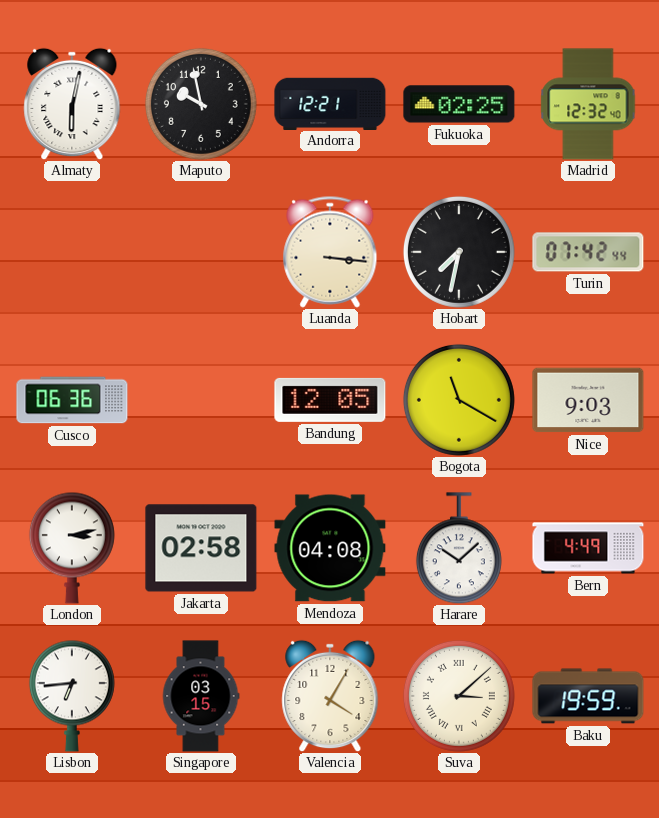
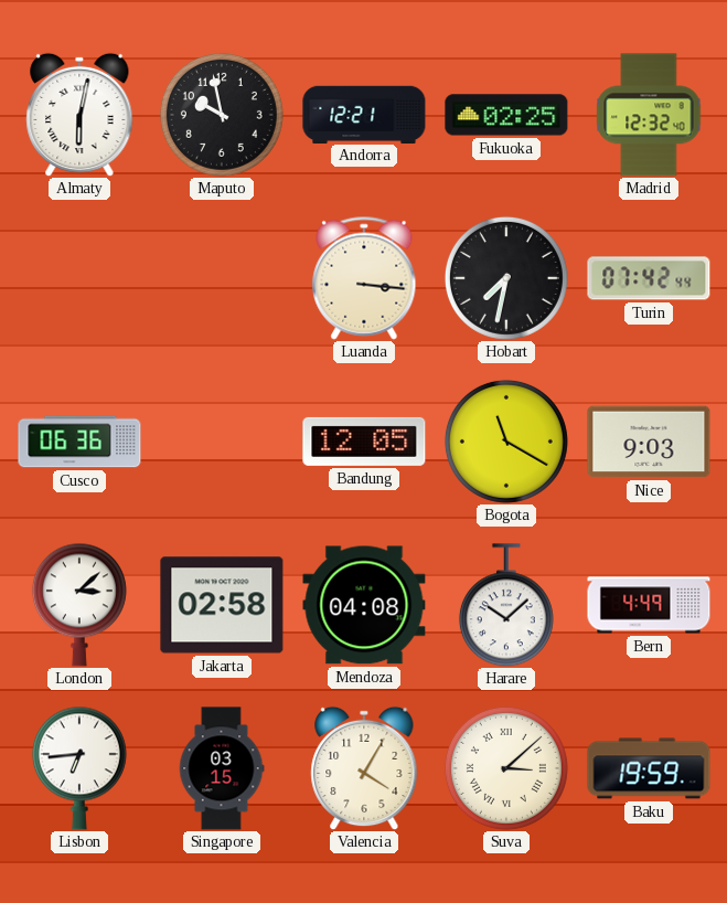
London: 3:13 -> 3:08 (79, 605)
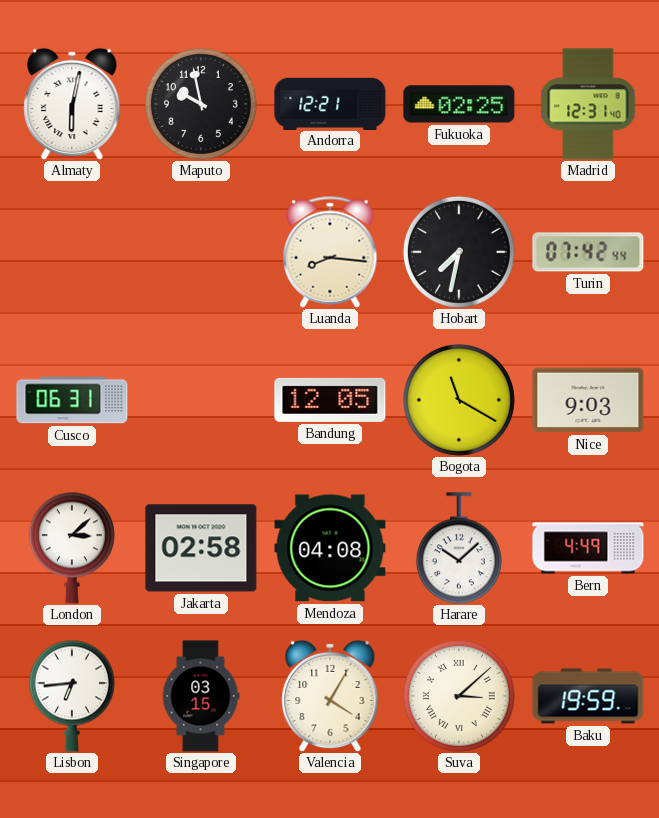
Madrid: 12:32 -> 12:31 (588, 104)
Luanda: 3:16 -> 8:16 (330, 252)
Cusco: 06:36 -> 06:31 (72, 400)
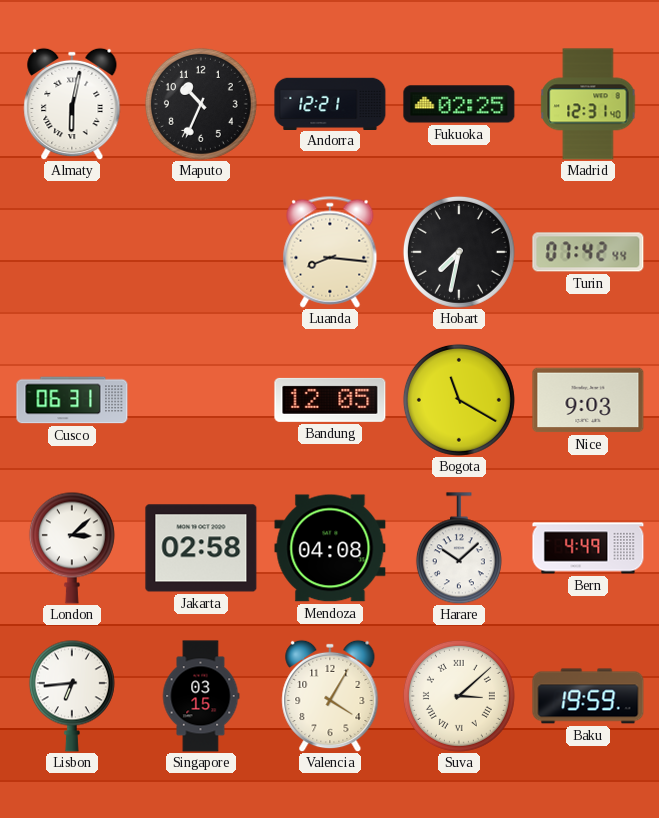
Maputo: 9:58 -> 10:34 (201, 104)
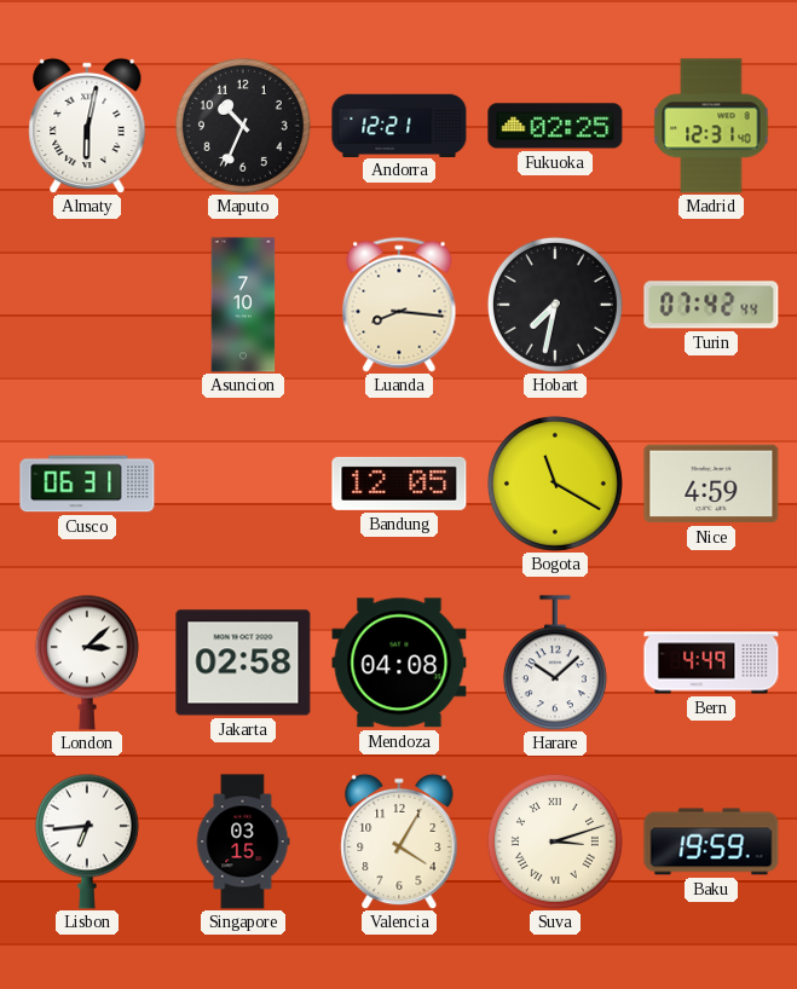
Asuncion: none -> 7:10 (243, 305)
Nice: 9:03 -> 4:59 (711, 484)
Suva: 3:08 -> 3:12 (555, 841)
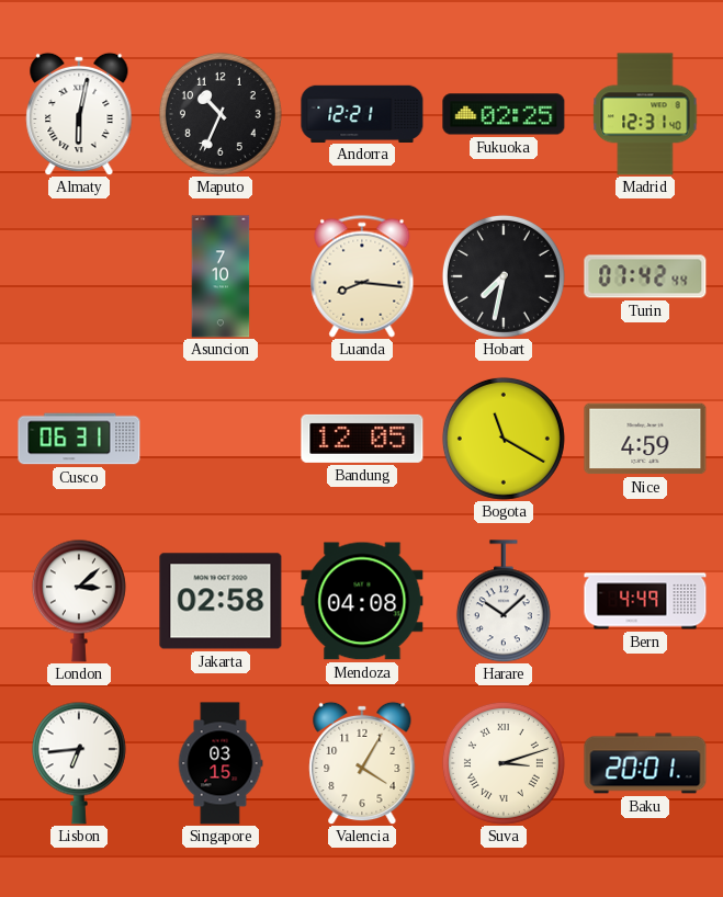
Baku: 19:59 -> 20:01 (645, 763)
